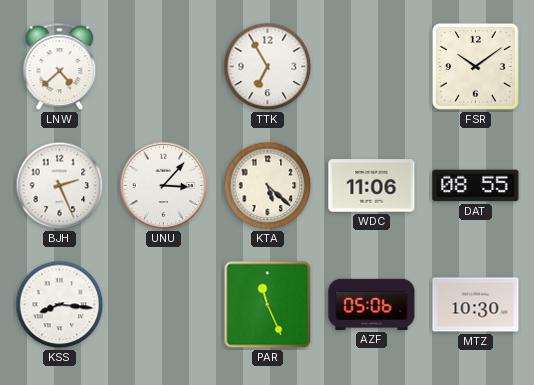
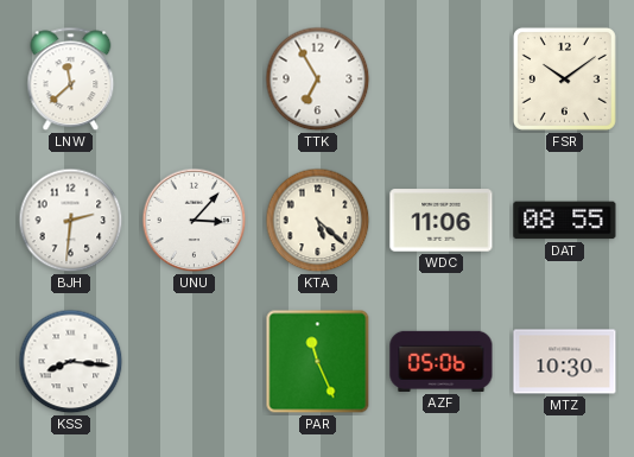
LNW: 4:38 -> 11:38 (71, 80)
BJH: 2:26 -> 2:31 (71, 221)
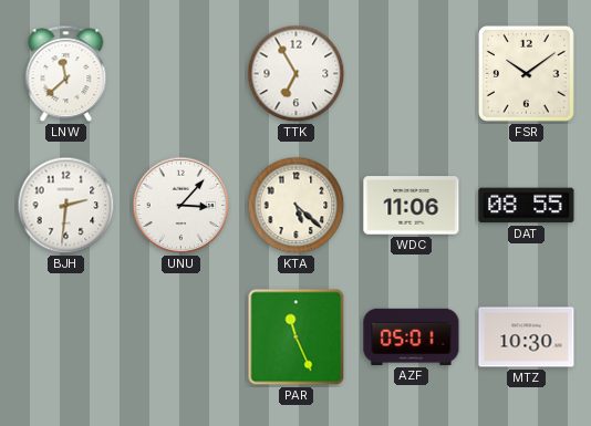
KSS: 8:16 -> none (71, 362)
AZF: 05:06 -> 05:01 (412, 336)
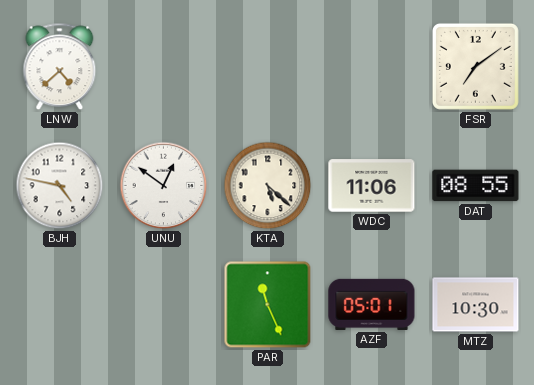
LNW: 11:38 -> 4:38 (60, 67)
TTK: 6:55 -> none (297, 74)
FSR: 10:09 -> 7:09 (475, 66)
BJH: 2:31 -> 4:47 (60, 186)
UNU: 3:07 -> 12:51 (164, 186)
